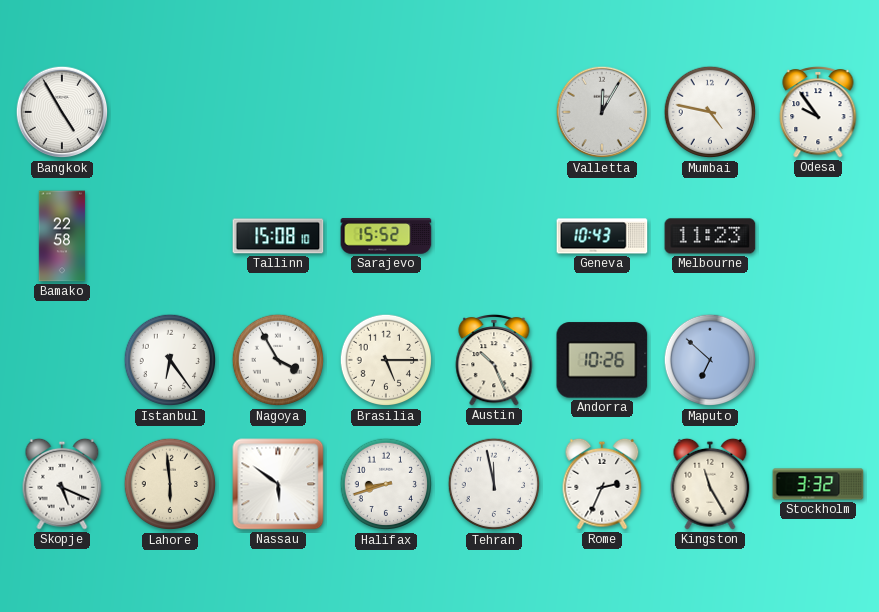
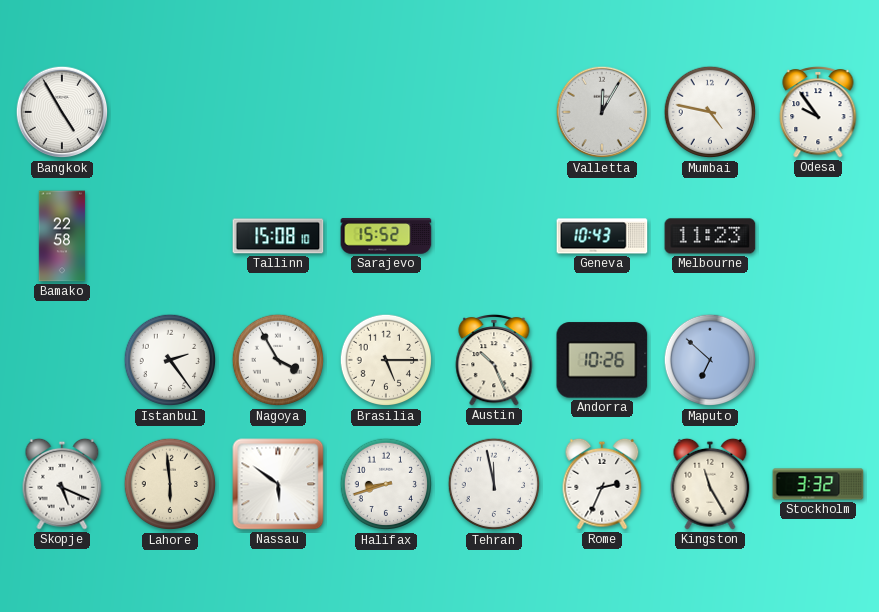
Istanbul: 6:24 -> 2:24 (170, 360)
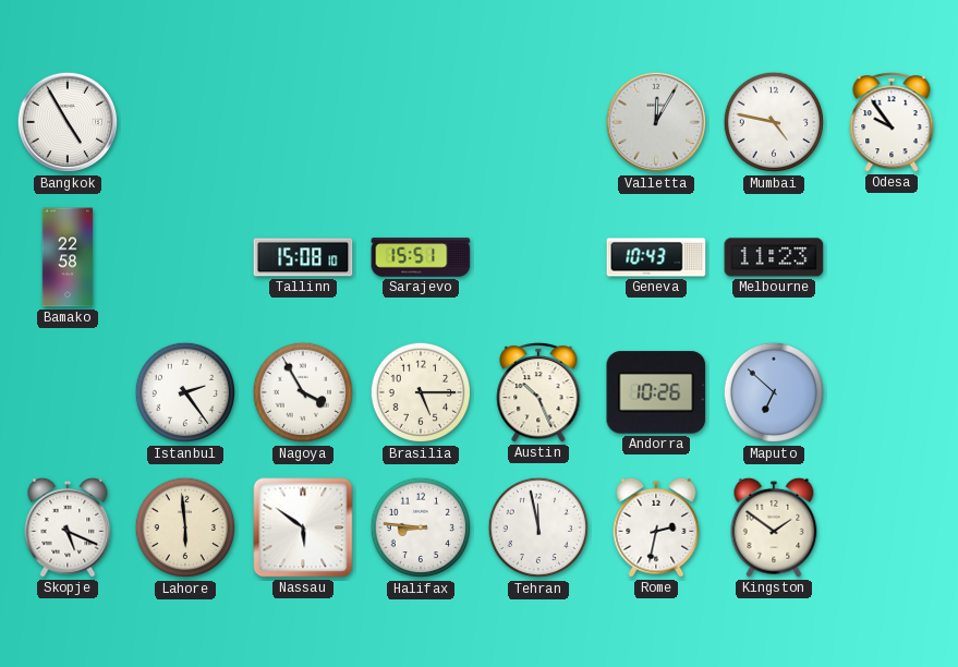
Sarajevo: 15:52 -> 15:51 (421, 257)
Halifax: 8:42 -> 8:46 (421, 527)
Rome: 2:34 -> 2:32 (656, 527)
Kingston: 11:25 -> 1:51 (774, 527)
Stockholm: 3:32 -> none (818, 484)
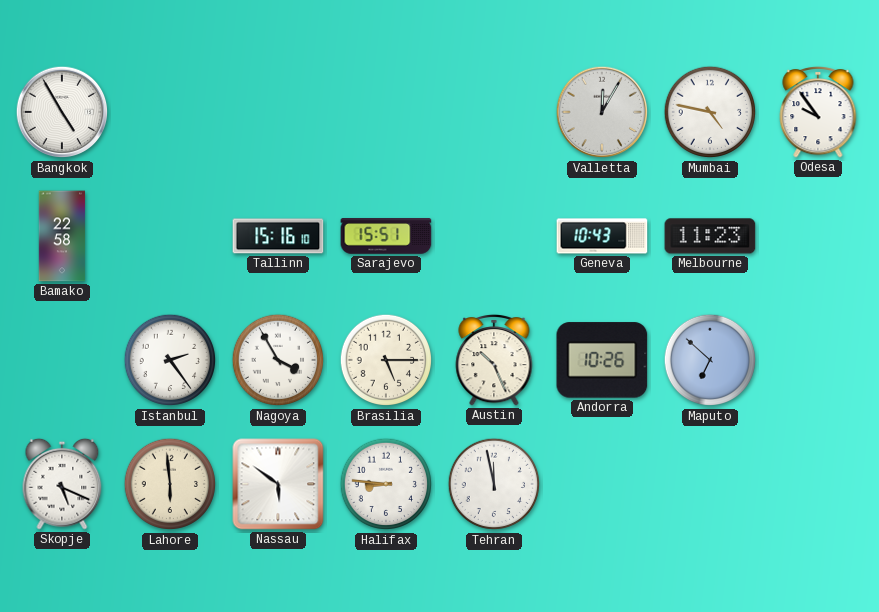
Tallinn: 15:08 -> 15:16 (278, 236)
Rome: 2:32 -> none (656, 527)
Kingston: 1:51 -> none (774, 527)
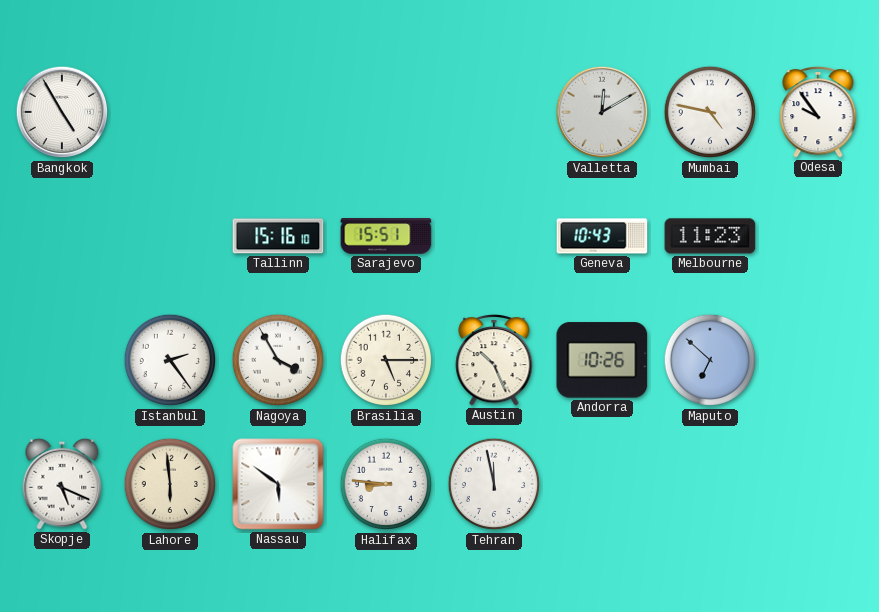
Valletta: 12:05 -> 12:10 (602, 112)
Bamako: 22:58 -> none (62, 236)
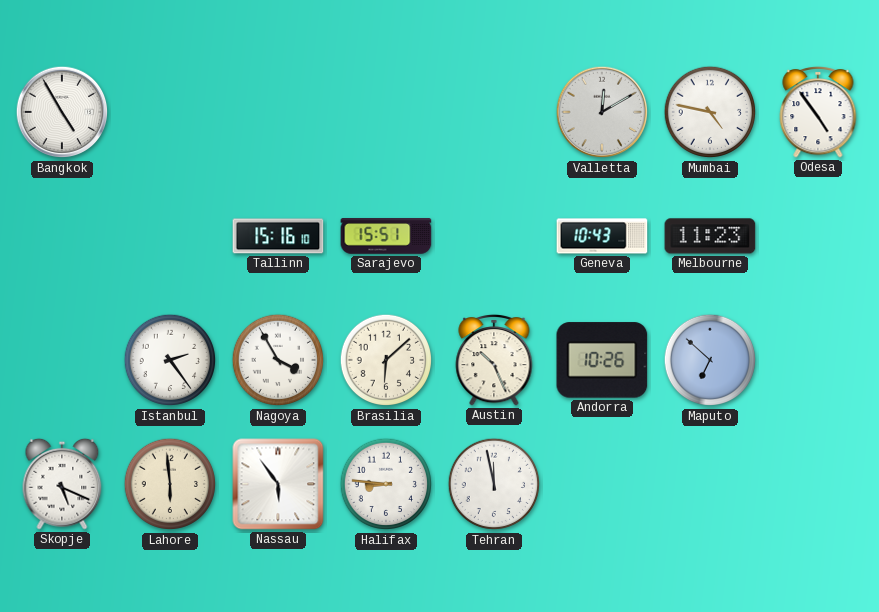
Odesa: 9:54 -> 4:54 (818, 112)
Brasilia: 5:15 -> 6:08 (386, 360)
Nassau: 5:51 -> 5:54 (278, 484)
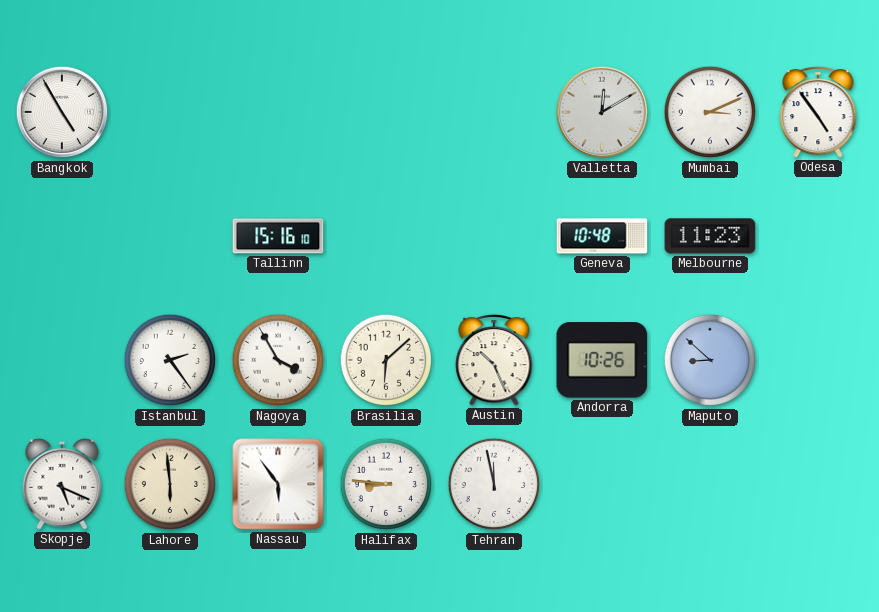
Mumbai: 4:47 -> 3:11 (710, 112)
Sarajevo: 15:51 -> none (386, 236)
Geneva: 10:43 -> 10:48 (602, 236)
Maputo: 6:52 -> 8:52 (710, 360)
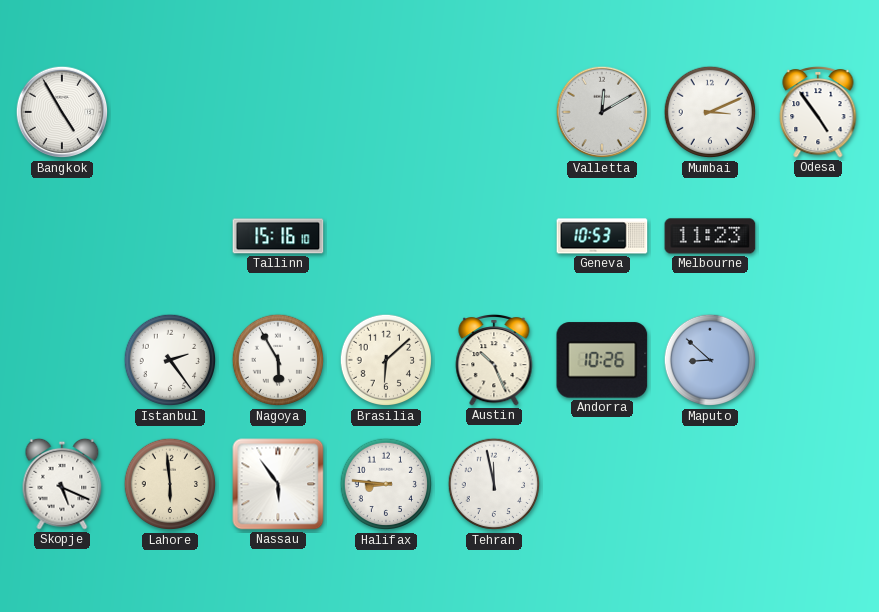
Geneva: 10:48 -> 10:53 (602, 236)
Nagoya: 3:55 -> 5:55 (278, 360)
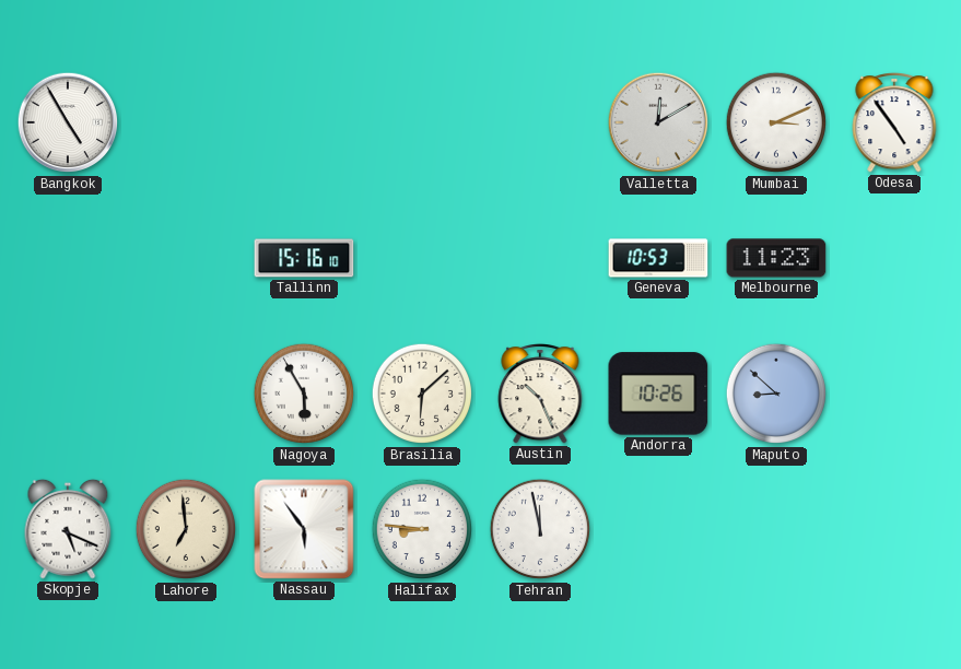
Istanbul: 2:24 -> none (170, 360)
Lahore: 5:59 -> 6:59 (186, 529)
